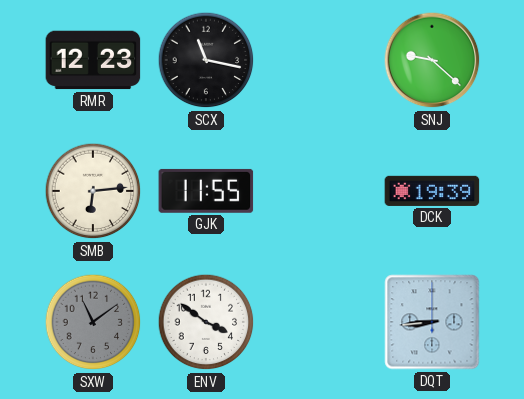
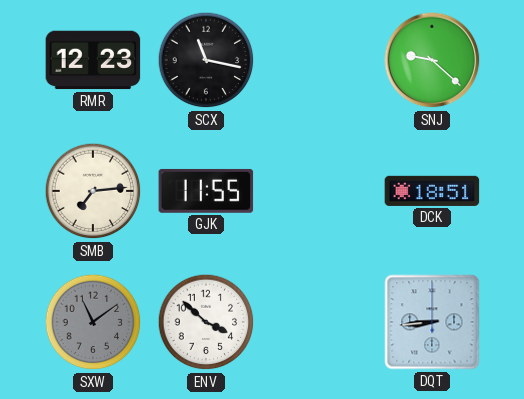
SMB: 6:14 -> 7:14 (93, 191)
DCK: 19:39 -> 18:51 (432, 191)
ENV: 3:51 -> 3:52 (206, 322)
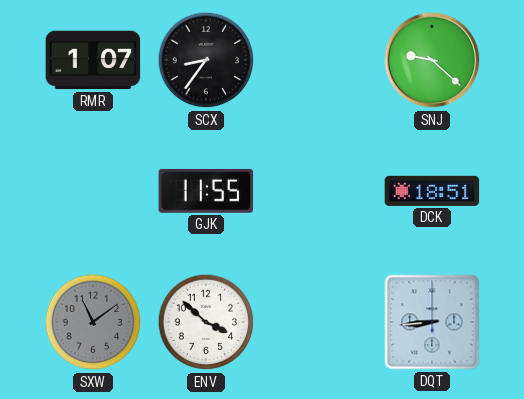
RMR: 12:23 -> 1:07 (93, 60)
SCX: 11:17 -> 8:36 (206, 60)
SMB: 7:14 -> none (93, 191)
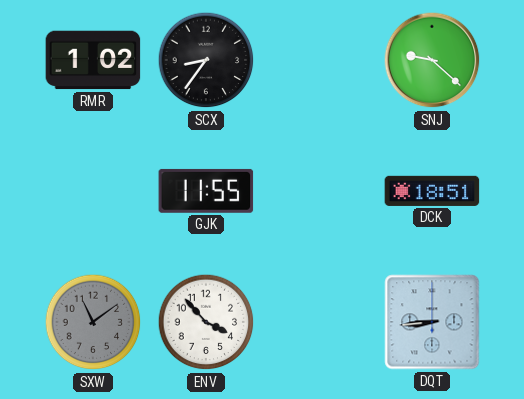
RMR: 1:07 -> 1:02 (93, 60)
ENV: 3:52 -> 3:53 (206, 322)
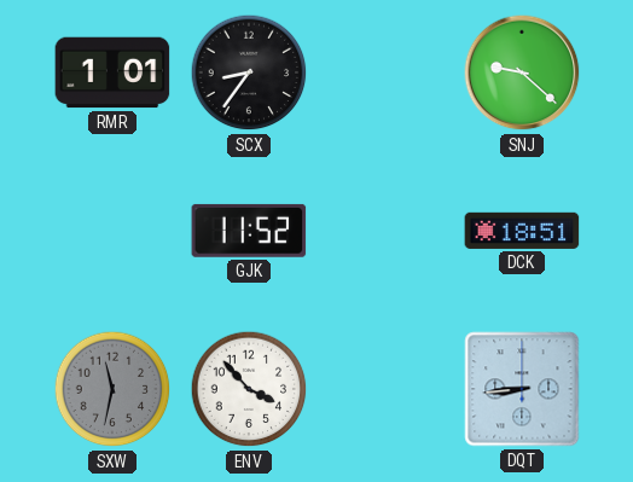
RMR: 1:02 -> 1:01 (112, 72)
GJK: 11:55 -> 11:52 (249, 231)
SXW: 11:09 -> 11:32 (112, 389)
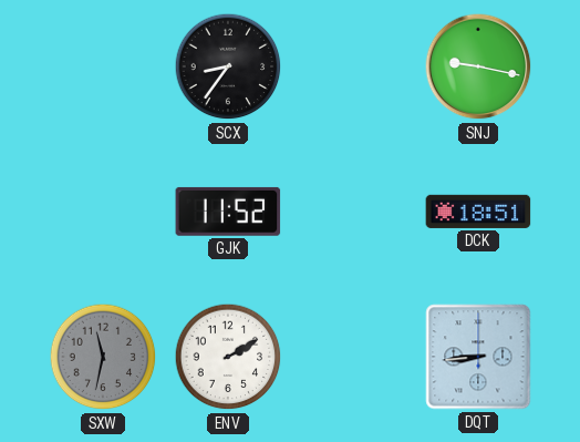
RMR: 1:01 -> none (112, 72)
SNJ: 9:22 -> 9:17 (478, 66)
ENV: 3:53 -> 2:10 (228, 357)
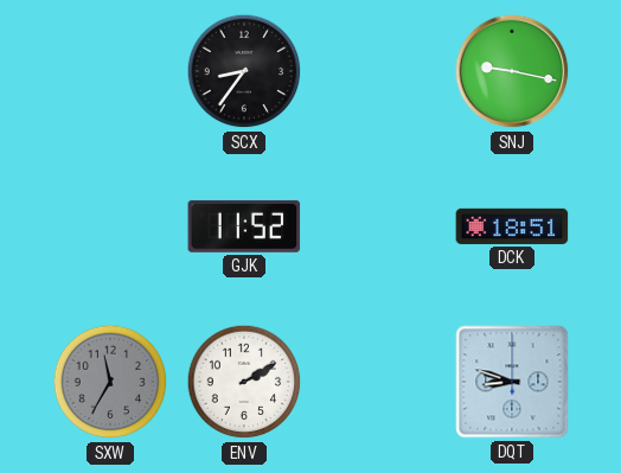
SXW: 11:32 -> 11:35 (110, 382)
DQT: 8:44 -> 8:48 (512, 382)
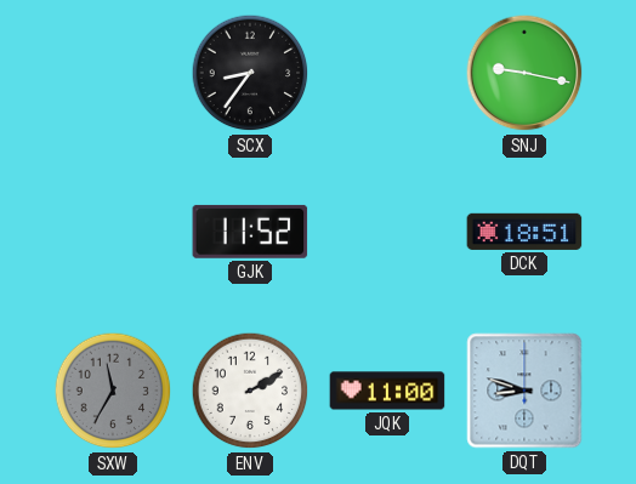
JQK: none -> 11:00 (387, 391)
